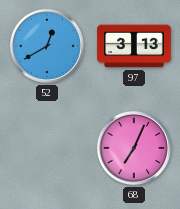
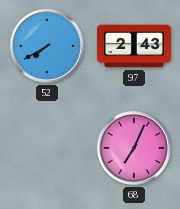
52: 12:40 -> 7:40 (47, 46)
97: 3:13 -> 2:43 (134, 46)
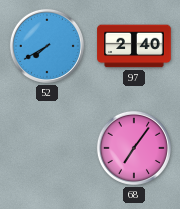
97: 2:43 -> 2:40 (134, 46)
68: 7:04 -> 7:06 (134, 148)
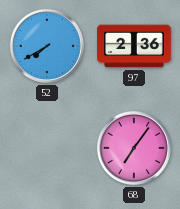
97: 2:40 -> 2:36 (134, 46)
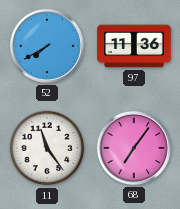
97: 2:36 -> 11:36 (134, 46)
11: none -> 11:24 (47, 148)
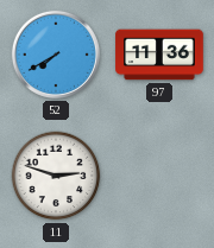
11: 11:24 -> 2:48 (56, 176)
68: 7:06 -> none (134, 148)
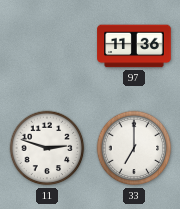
52: 7:40 -> none (56, 55)
33: none -> 7:00 (134, 148)
